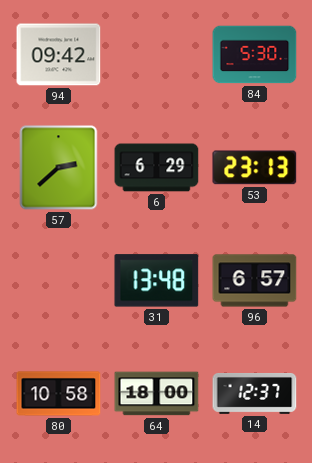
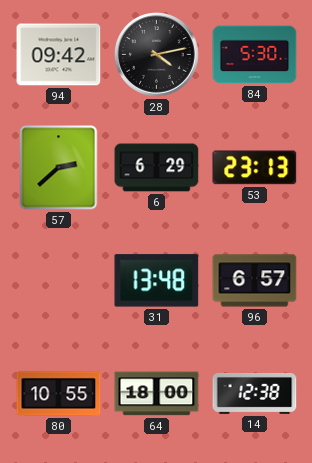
28: none -> 4:13 (157, 55)
80: 10:58 -> 10:55 (59, 394)
14: 12:37 -> 12:38 (255, 394)
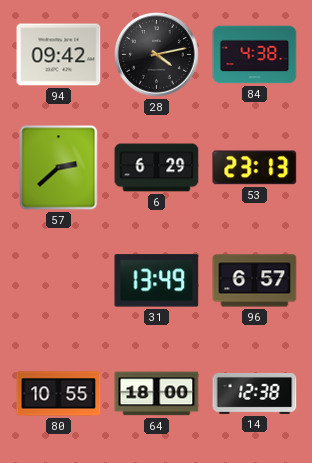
84: 5:30 -> 4:38 (255, 55)
31: 13:48 -> 13:49 (157, 281)
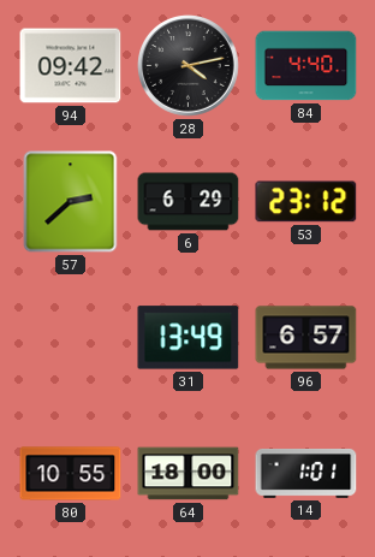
84: 4:38 -> 4:40 (306, 66)
53: 23:13 -> 23:12 (306, 202)
14: 12:38 -> 1:01 (306, 474)
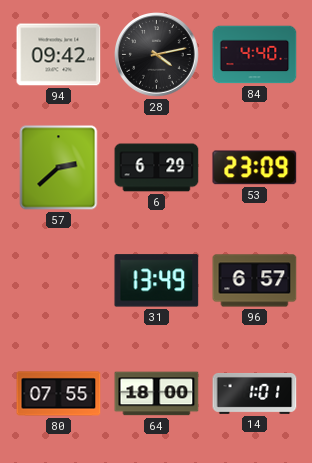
53: 23:12 -> 23:09 (255, 168)
80: 10:55 -> 07:55 (59, 394)
